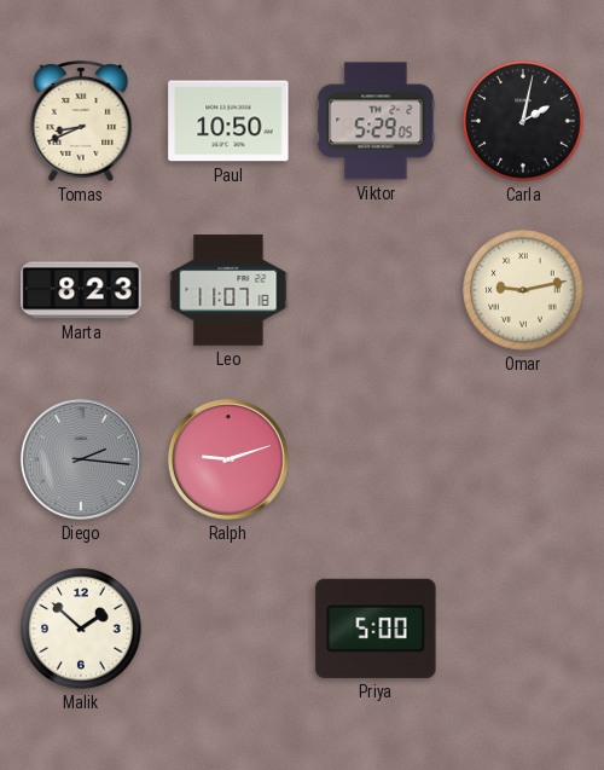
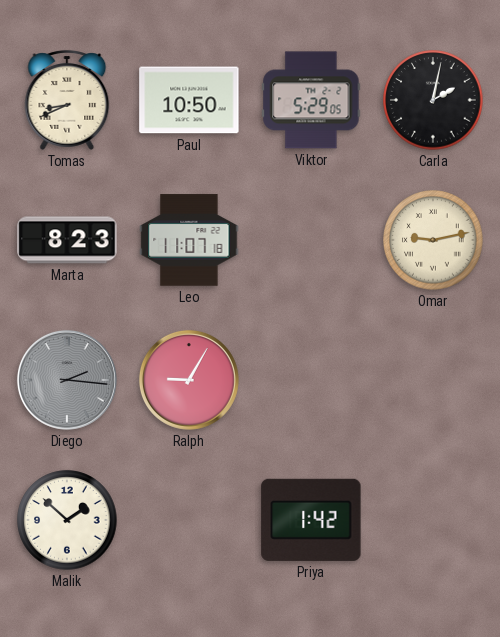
Ralph: 9:12 -> 9:05 (189, 380)
Priya: 5:00 -> 1:42 (311, 520)
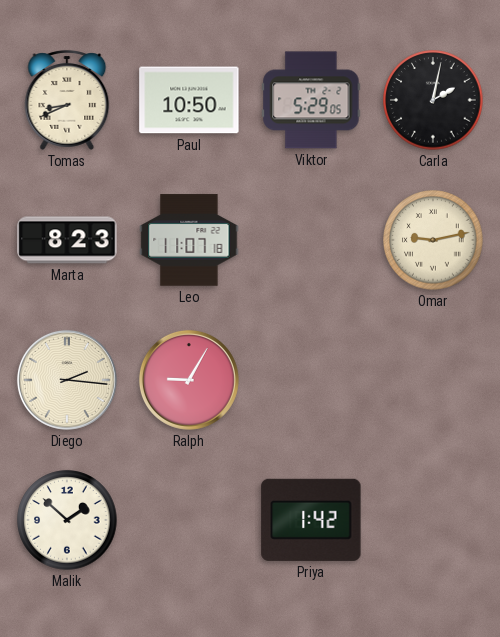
Diego dial: grey -> cream (67, 380)
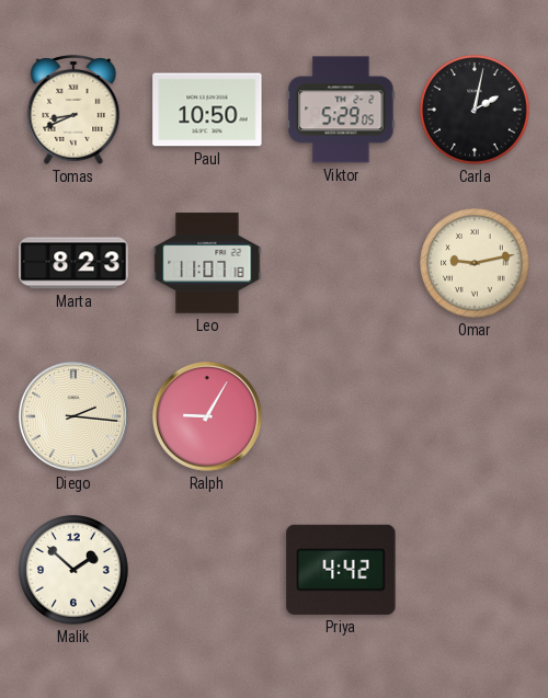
Priya: 1:42 -> 4:42 (341, 570)
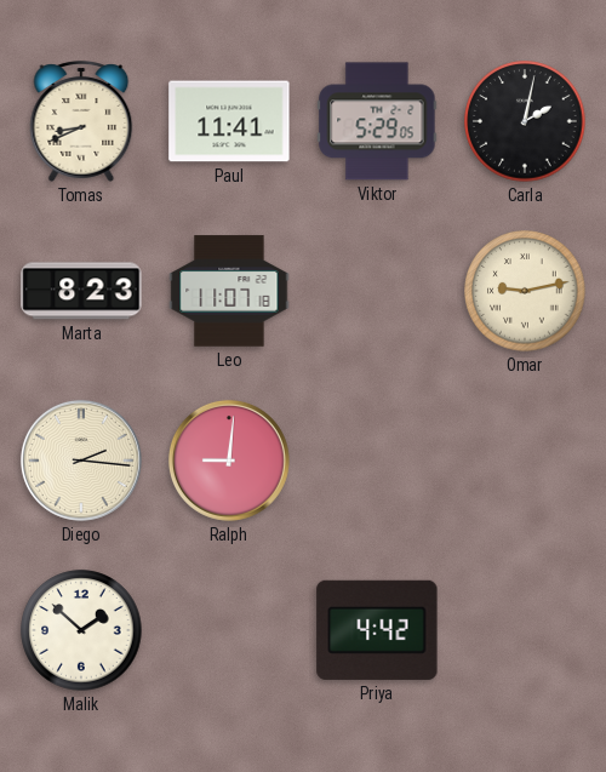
Paul: 10:50 -> 11:41 (229, 121)
Ralph: 9:05 -> 9:01 (229, 461)
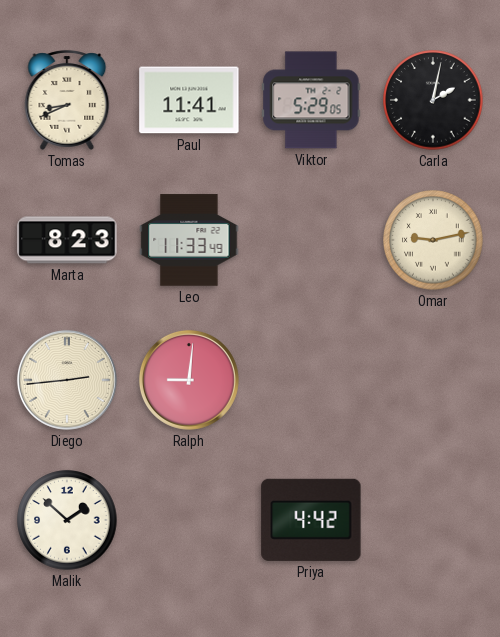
Leo: 11:07 -> 11:33 (189, 240)
Diego: 2:16 -> 2:44 (67, 380)
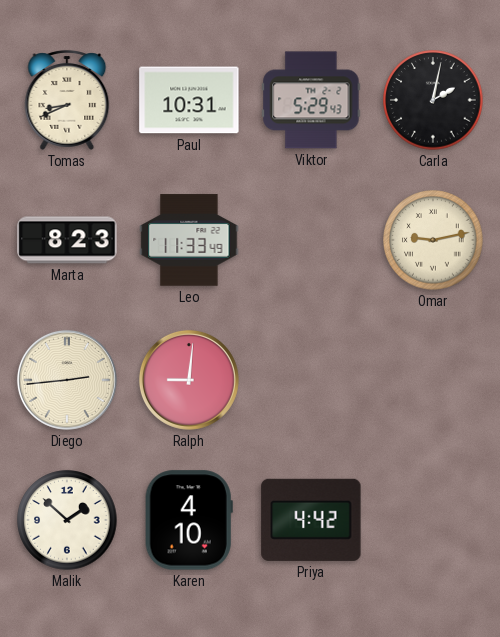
Paul: 11:41 -> 10:31 (189, 100)
Viktor: 5:29:05 -> 5:29:43 (311, 100)
Karen: none -> 4:10 (189, 520)
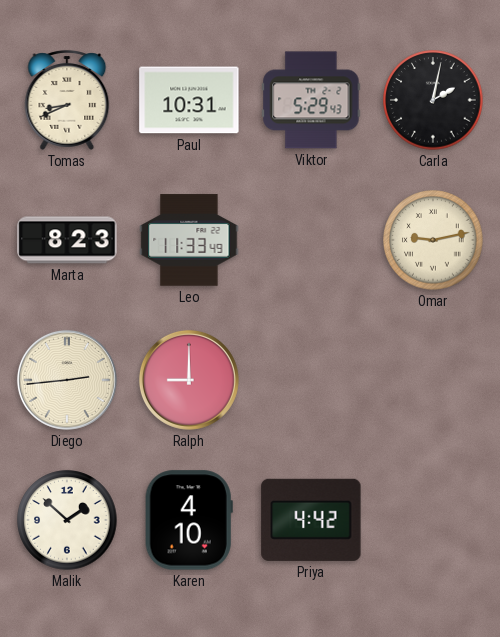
Ralph: 9:01 -> 9:00 (189, 380)
